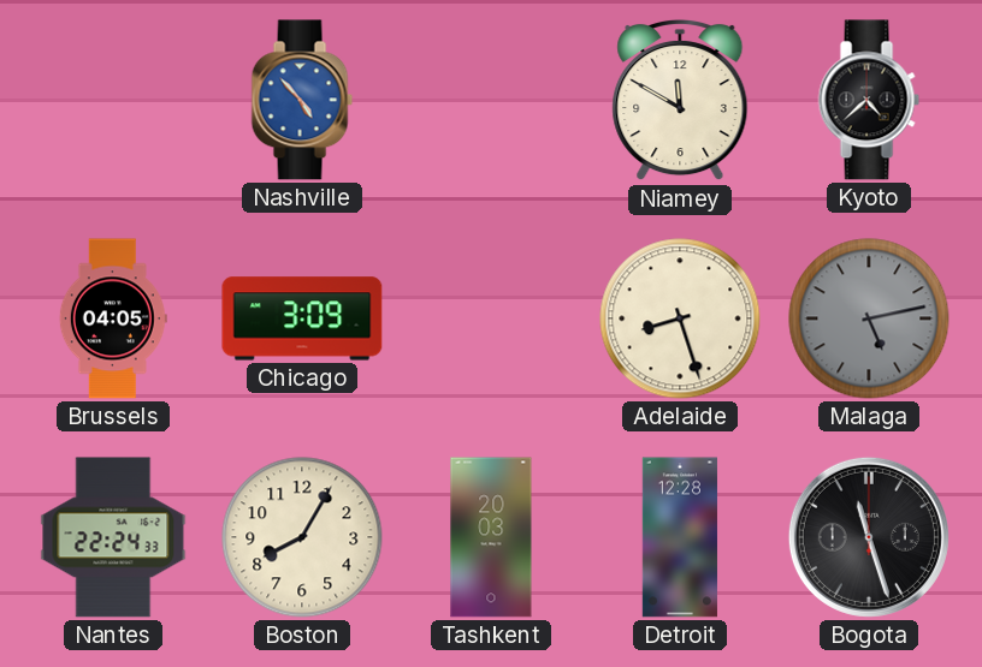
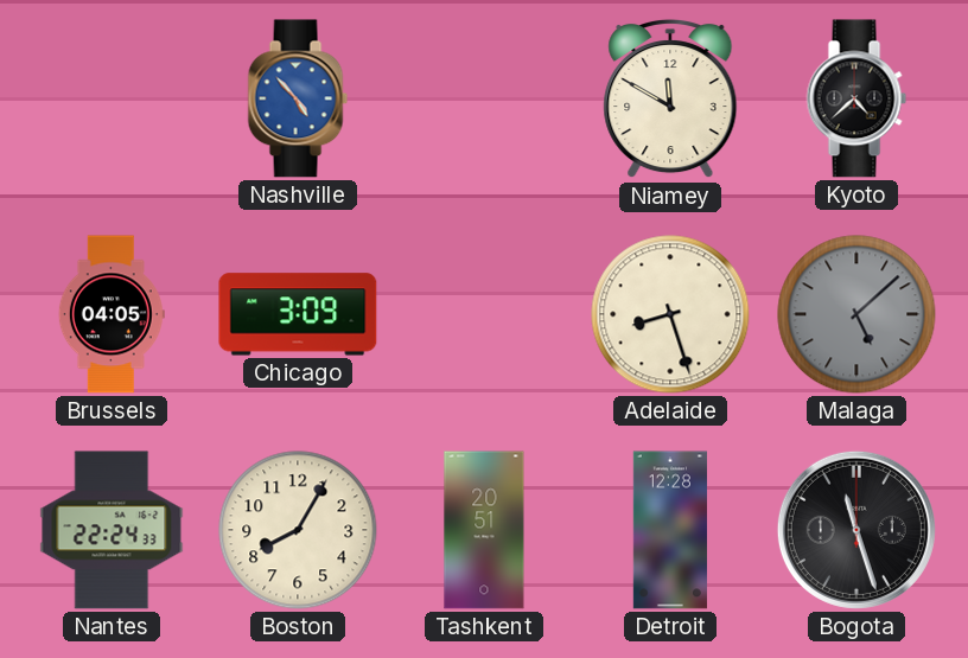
Malaga: 5:13 -> 5:08 (856, 314)
Tashkent: 20:03 -> 20:51 (484, 530)
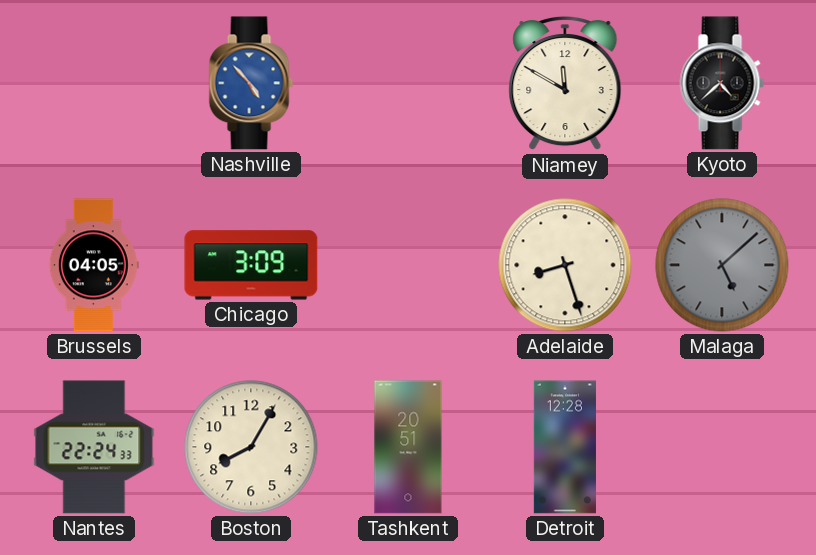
Bogota: 11:27 -> none (856, 530)
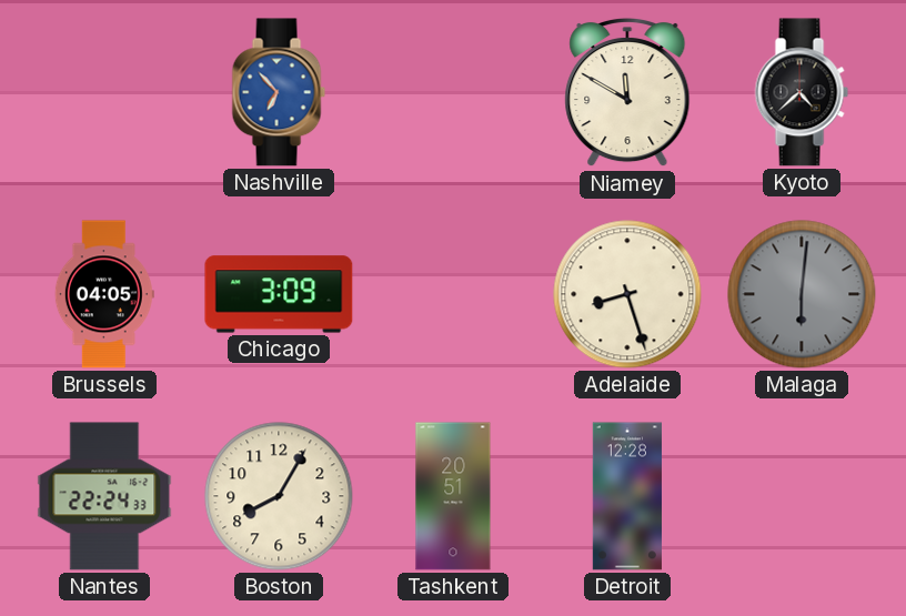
Nashville: 4:53 -> 6:53 (279, 92)
Malaga: 5:08 -> 6:01 (802, 294)
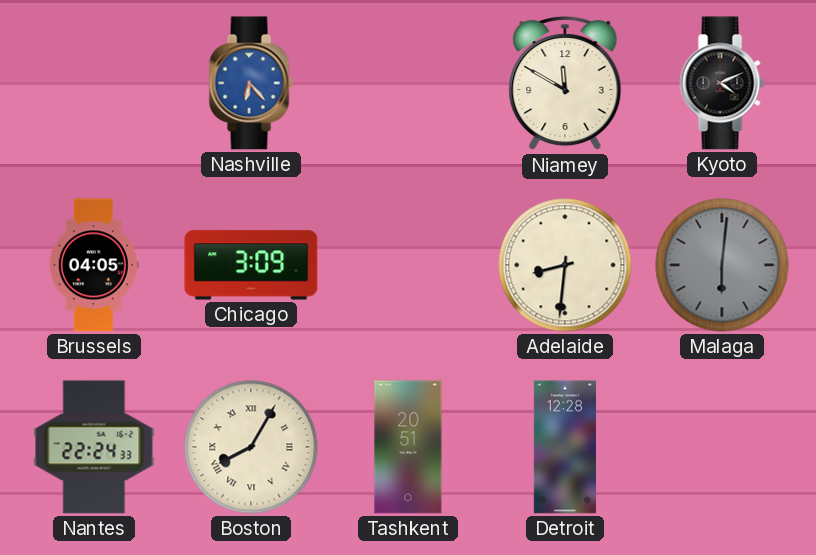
Nashville: 6:53 -> 6:23 (251, 83)
Kyoto: 4:38 -> 4:11 (722, 83)
Adelaide: 8:27 -> 8:31 (565, 265)
Boston numerals: Arabic -> Roman (251, 447)
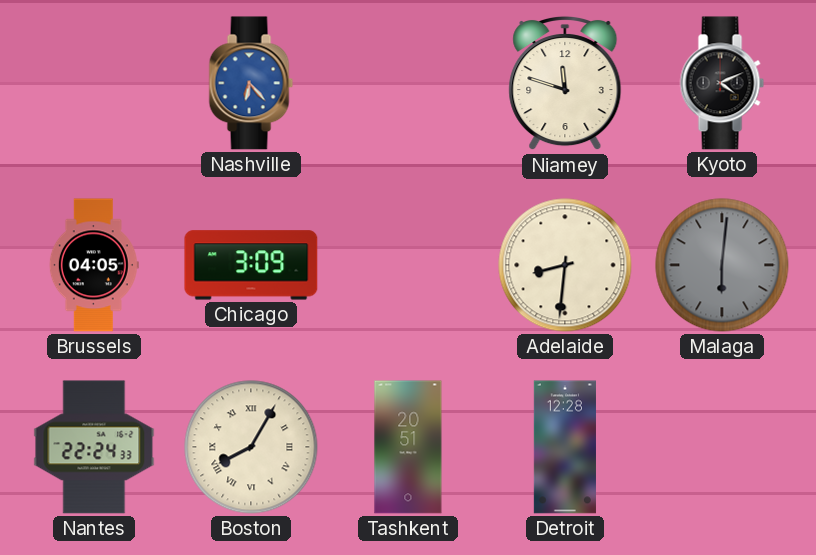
Niamey: 11:50 -> 11:48 (565, 83)
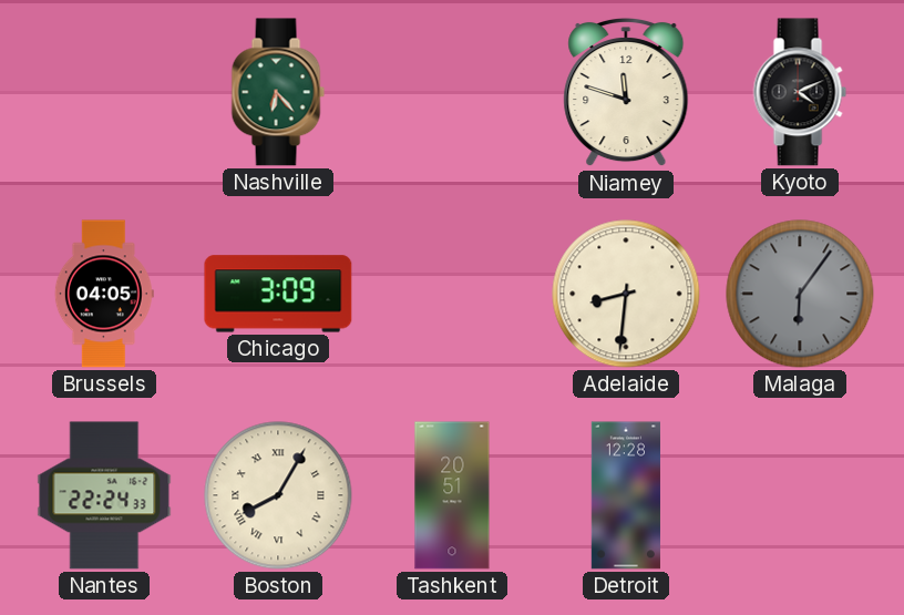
Nashville dial: blue -> green (278, 92)
Malaga: 6:01 -> 6:06 (800, 294)
